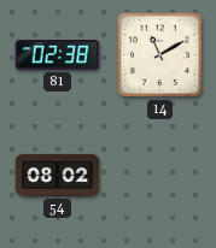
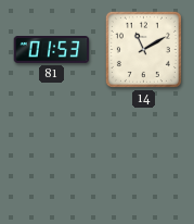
81: 02:38 -> 01:53 (52, 50)
54: 08:02 -> none (58, 175)
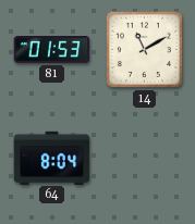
64: none -> 8:04 (52, 158)
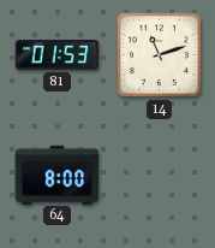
14: 11:10 -> 11:12 (159, 54)
64: 8:04 -> 8:00 (58, 175)
